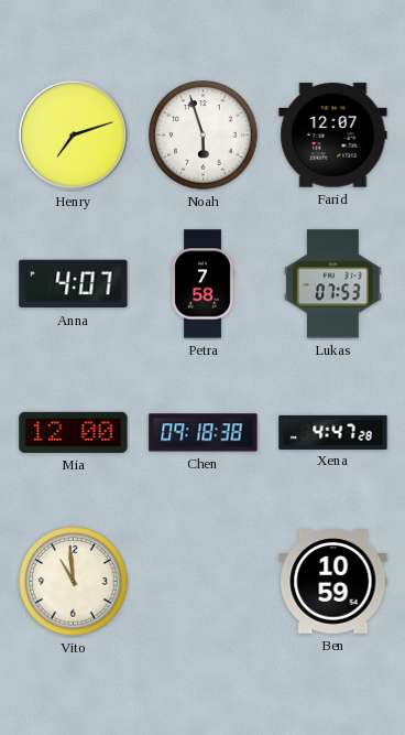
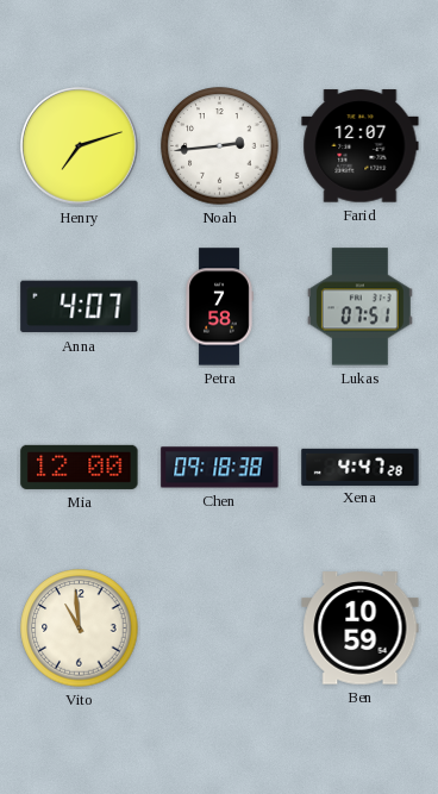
Noah: 5:57 -> 2:44 (220, 146)
Lukas: 07:53 -> 07:51 (359, 307)
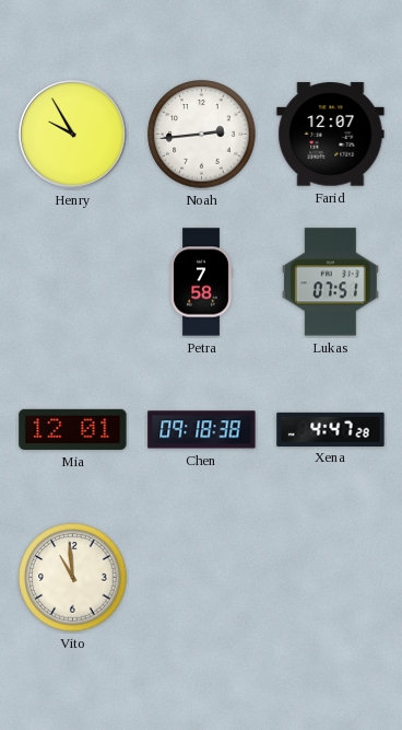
Henry: 7:12 -> 9:55 (73, 135)
Anna: 4:07 -> none (80, 307)
Mia: 12:00 -> 12:01 (73, 429)
Ben: 10:59 -> none (361, 629)
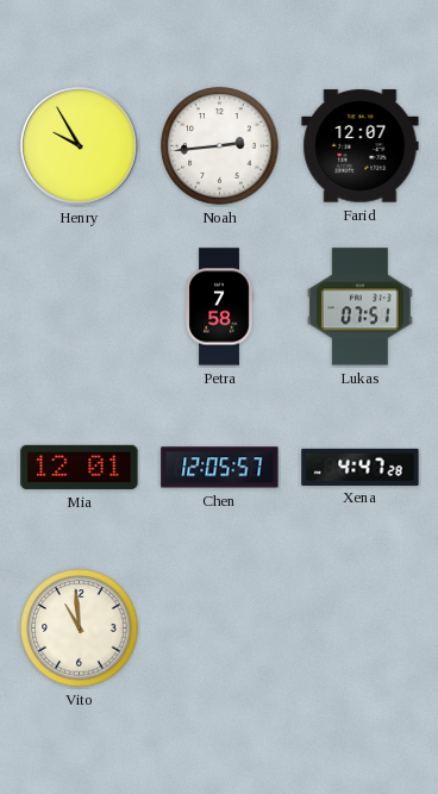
Chen: 09:18 -> 12:05 (220, 468)
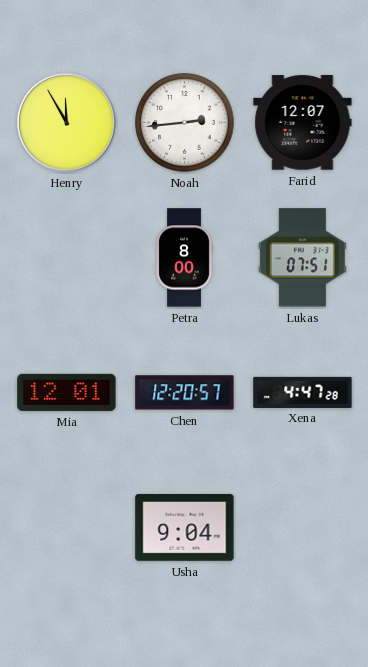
Henry: 9:55 -> 11:55 (67, 123)
Petra: 7:58 -> 8:00 (184, 258)
Chen: 12:05 -> 12:20 (185, 393)
Vito: 10:59 -> none (80, 629)
Usha: none -> 9:04 (185, 528)
